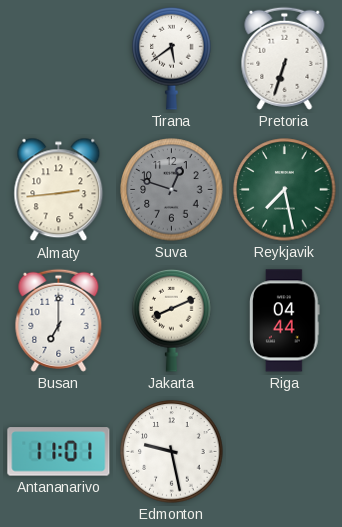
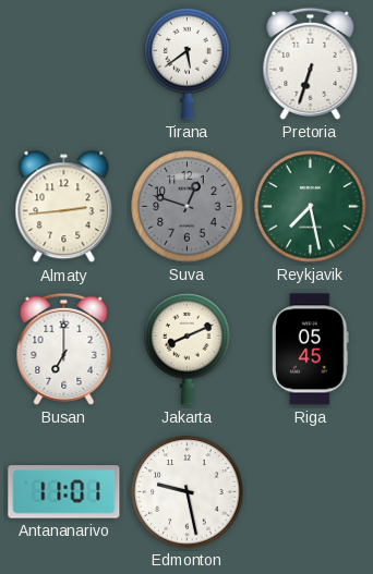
Riga: 04:44 -> 05:45 (311, 350)
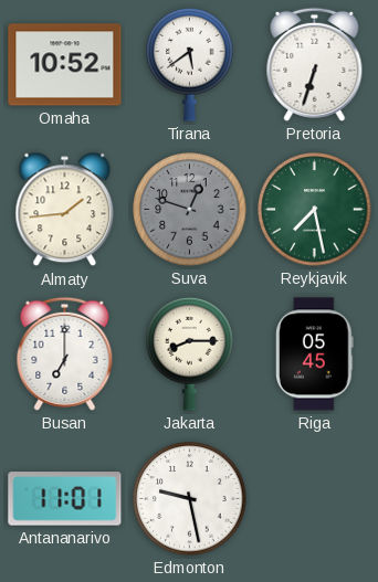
Omaha: none -> 10:52 (65, 65)
Almaty: 2:44 -> 1:44 (65, 210)
Jakarta: 8:11 -> 8:15 (190, 353)
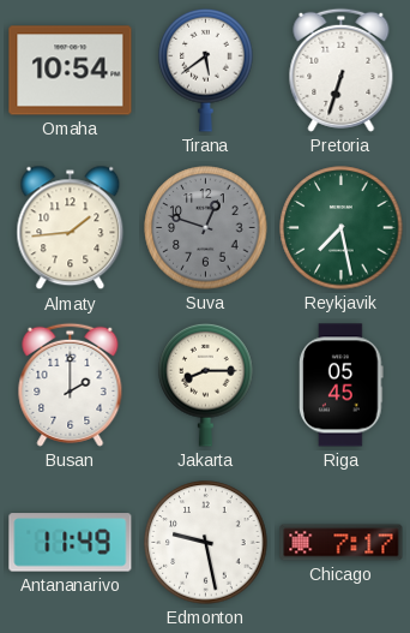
Omaha: 10:52 -> 10:54 (71, 71)
Busan: 7:00 -> 2:00 (71, 384)
Antananarivo: 11:01 -> 11:49 (71, 543)
Chicago: none -> 7:17 (342, 543)
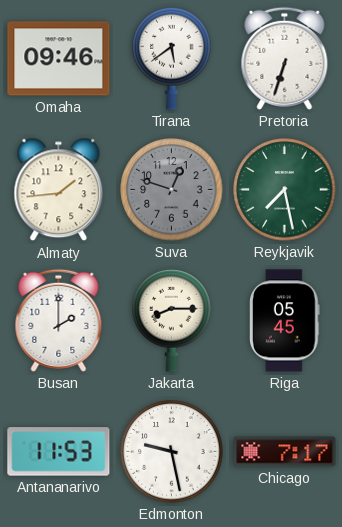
Omaha: 10:54 -> 09:46 (59, 59)
Antananarivo: 11:49 -> 11:53 (59, 452)
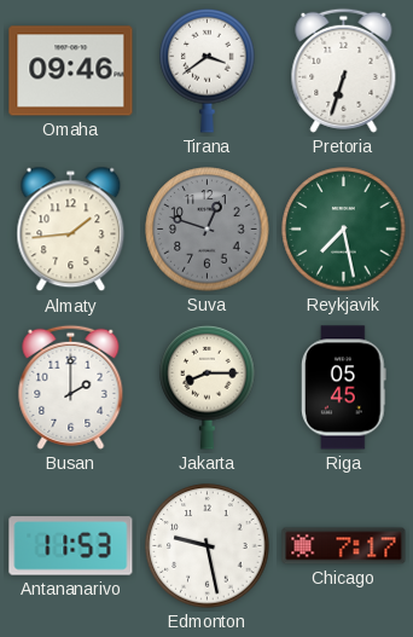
Tirana: 5:39 -> 3:39 (208, 70)
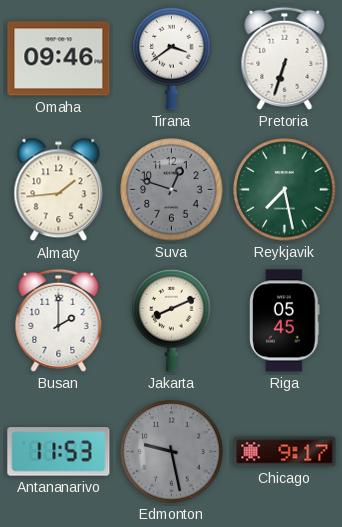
Jakarta: 8:15 -> 8:11 (172, 320)
Edmonton dial: white -> grey (172, 452)
Chicago: 7:17 -> 9:17 (285, 452)
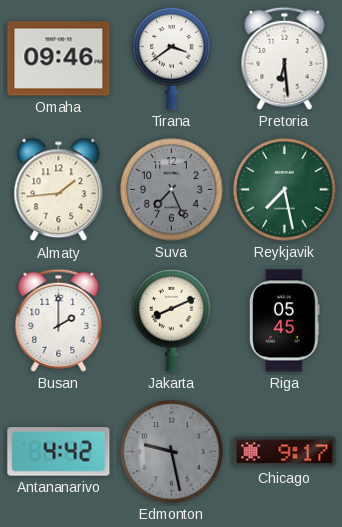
Pretoria: 6:33 -> 6:29 (285, 58)
Suva: 12:48 -> 7:26 (172, 190)
Antananarivo: 11:53 -> 4:42 (59, 452)
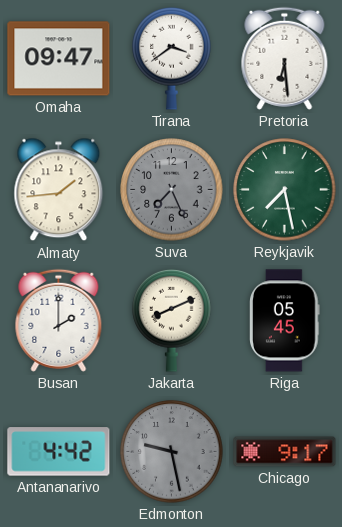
Omaha: 09:46 -> 09:47 (59, 59)
